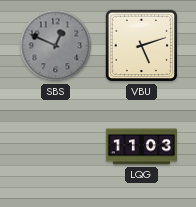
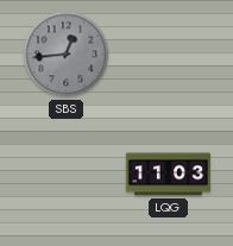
SBS: 12:49 -> 12:44 (67, 55)
VBU: 5:12 -> none (142, 46)
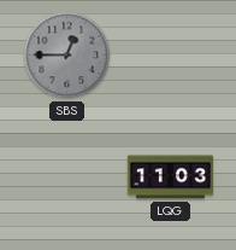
SBS: 12:44 -> 12:45 (67, 56)
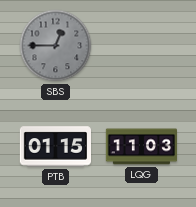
PTB: none -> 01:15 (55, 147)
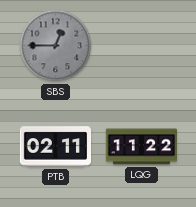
PTB: 01:15 -> 02:11 (55, 147)
LQG: 11:03 -> 11:22 (141, 147)
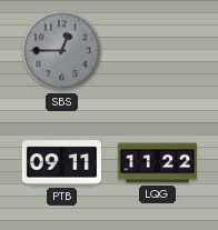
PTB: 02:11 -> 09:11 (61, 163)
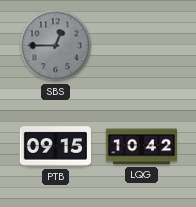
PTB: 09:11 -> 09:15 (55, 147)
LQG: 11:22 -> 10:42 (141, 147)
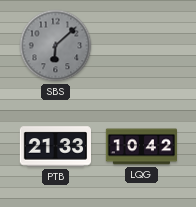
SBS: 12:45 -> 6:08 (56, 46)
PTB: 09:15 -> 21:33 (55, 147)
